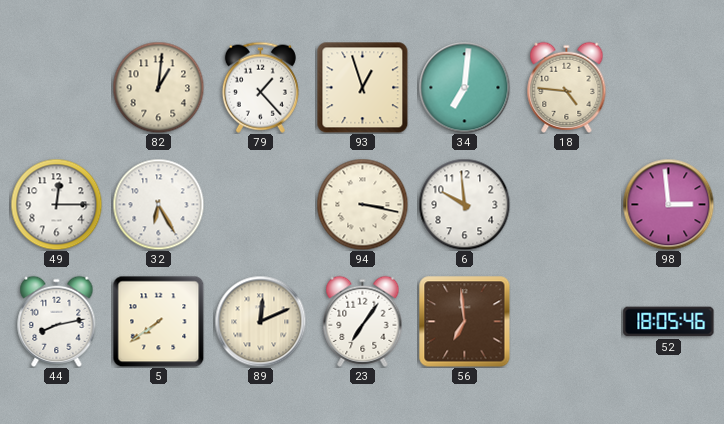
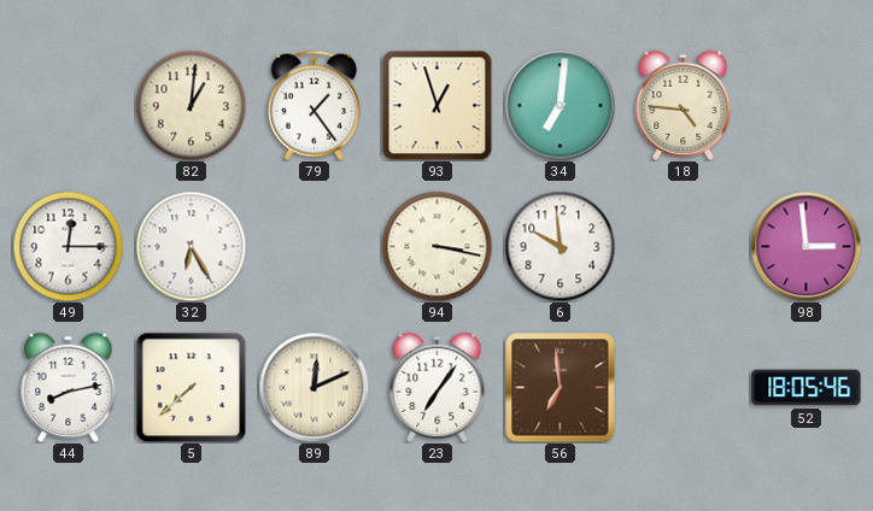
79: 1:23 -> 1:24 (314, 105)
5: 7:39 -> 7:38 (191, 387)
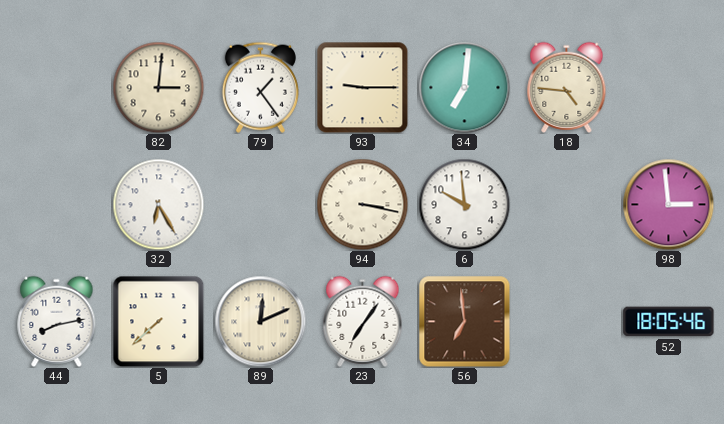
82: 1:01 -> 3:01 (158, 87)
93: 12:57 -> 9:15 (362, 87)
49: 12:15 -> none (68, 246)
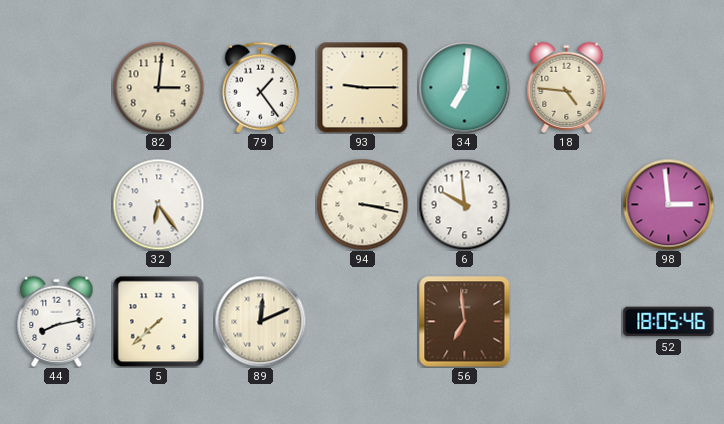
32: 6:25 -> 6:24 (158, 204)
23: 7:06 -> none (363, 321)
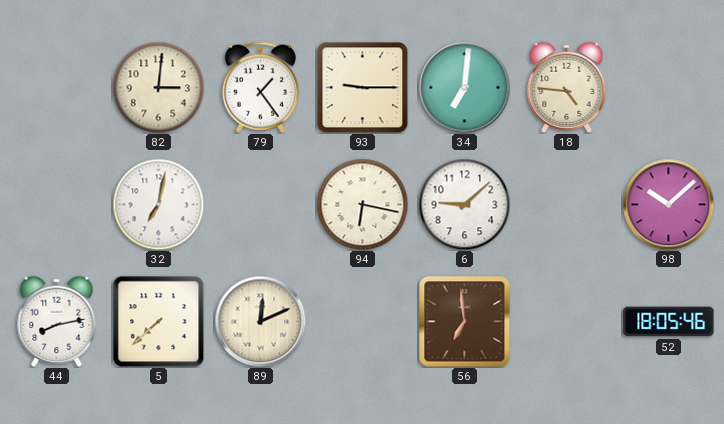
32: 6:24 -> 7:02 (158, 204)
94: 3:17 -> 6:17 (362, 204)
6: 9:59 -> 9:08 (464, 204)
98: 2:59 -> 10:08 (668, 204)
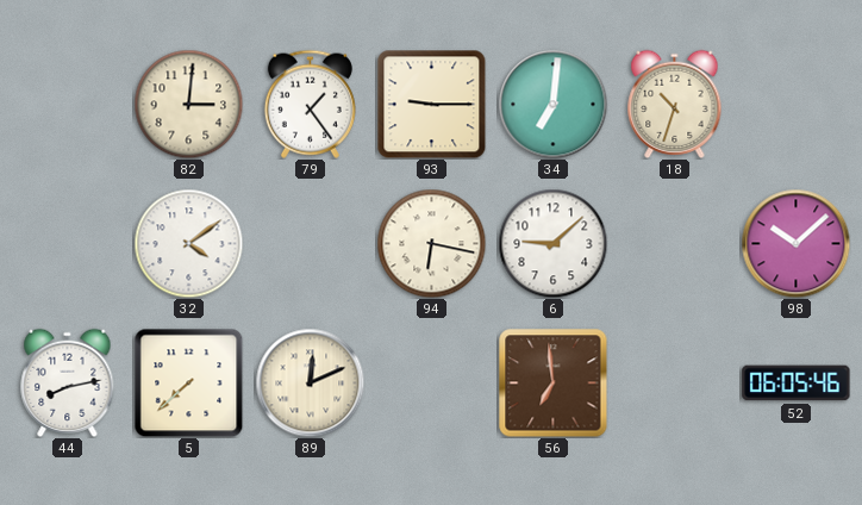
18: 4:46 -> 10:33 (675, 104)
32: 7:02 -> 4:09 (188, 243)
52: 18:05 -> 06:05 (797, 384)
